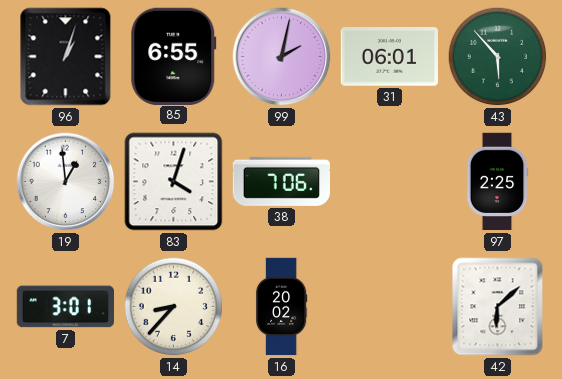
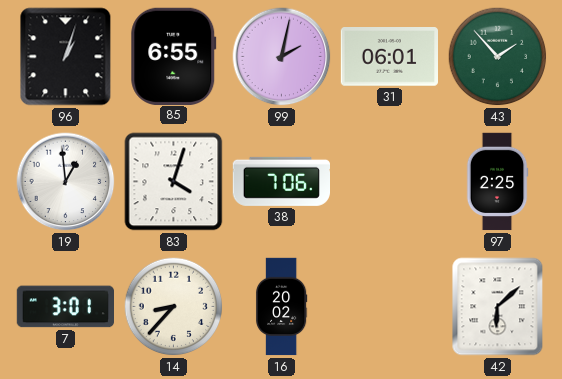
43: 5:53 -> 1:53 (498, 57)
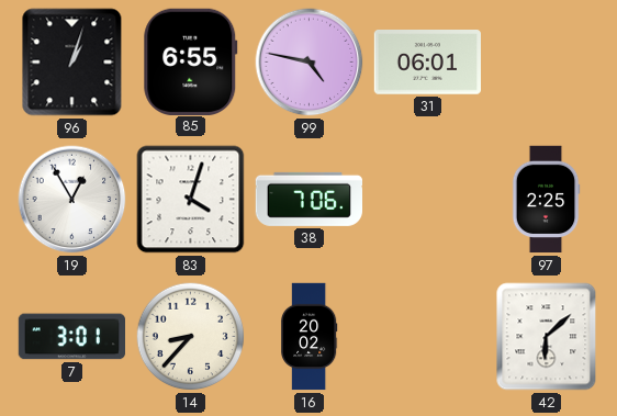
99: 2:02 -> 4:47 (310, 63)
43: 1:53 -> none (498, 57)
19: 12:59 -> 12:55 (72, 200)
